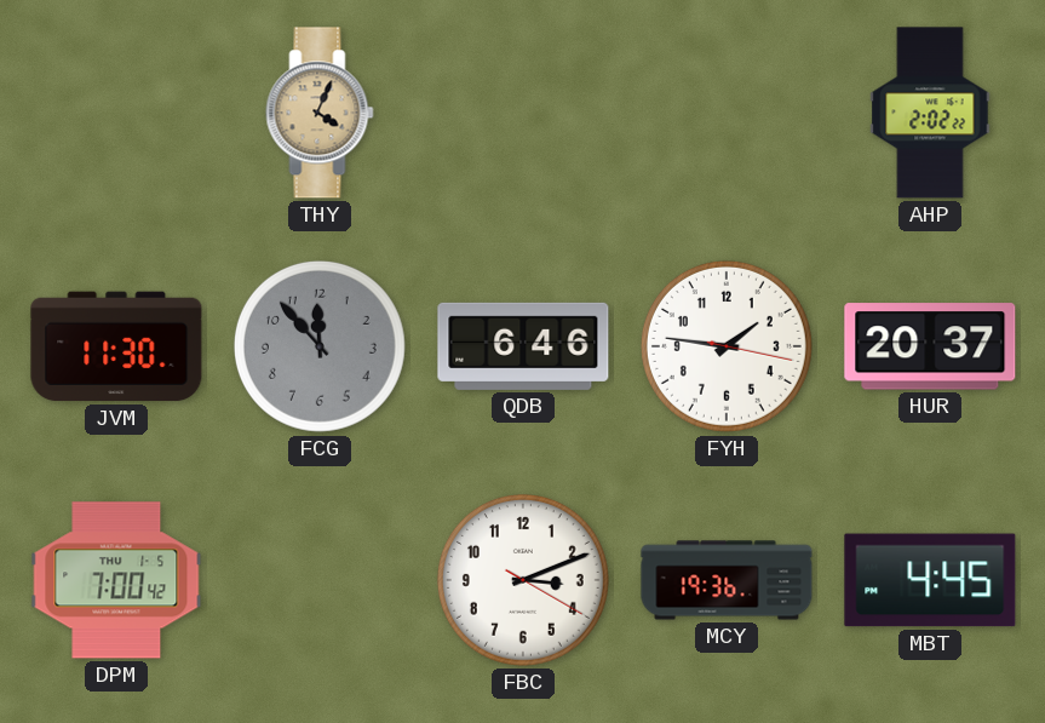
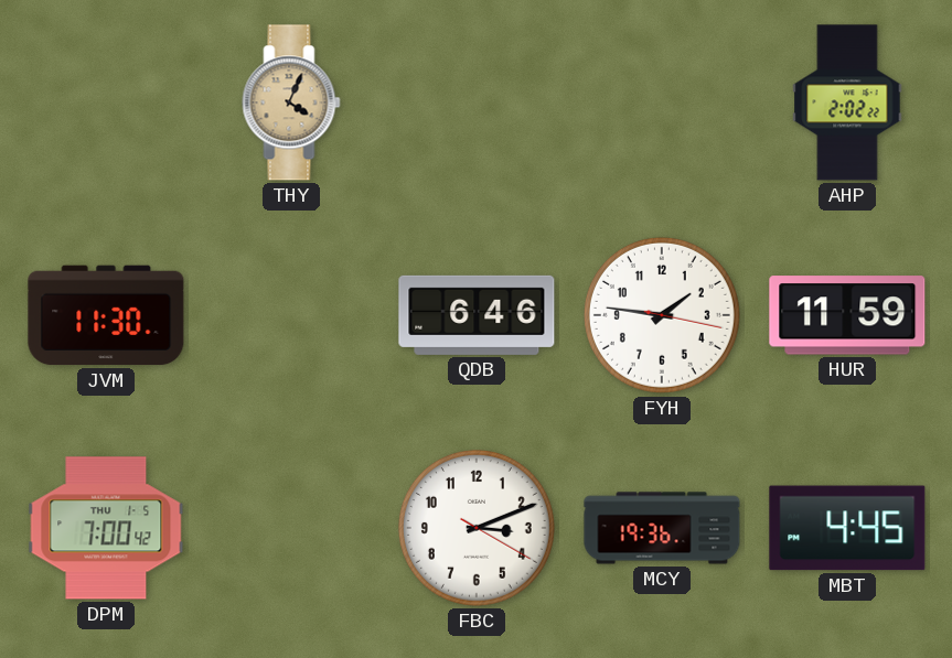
FCG: 11:53 -> none (320, 346)
HUR: 20:37 -> 11:59 (847, 315)
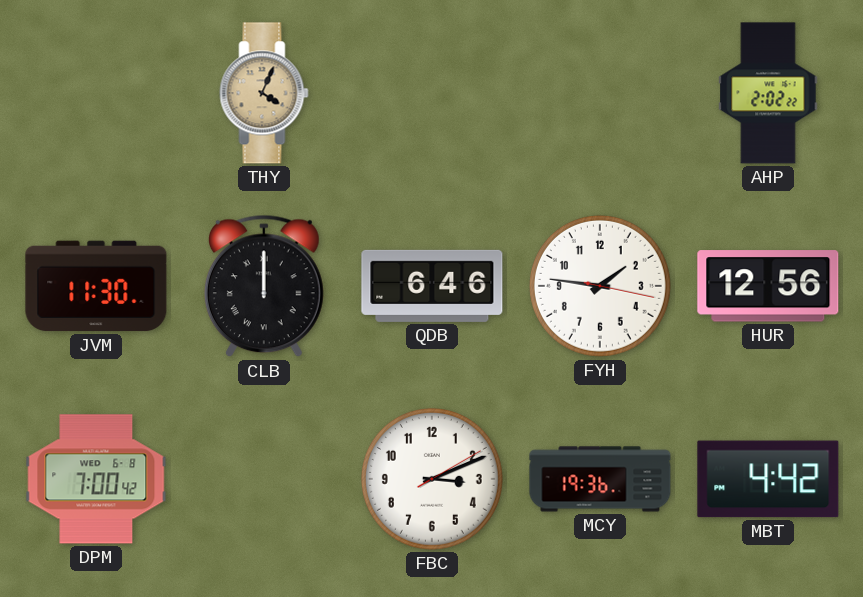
CLB: none -> 12:00 (264, 286)
HUR: 11:59 -> 12:56 (768, 286)
DPM date: THU 1-5 -> WED 6-8 (96, 479)
FBC: 3:11:20 -> 3:11:10 (432, 479)
MBT: 4:45 -> 4:42 (768, 479)
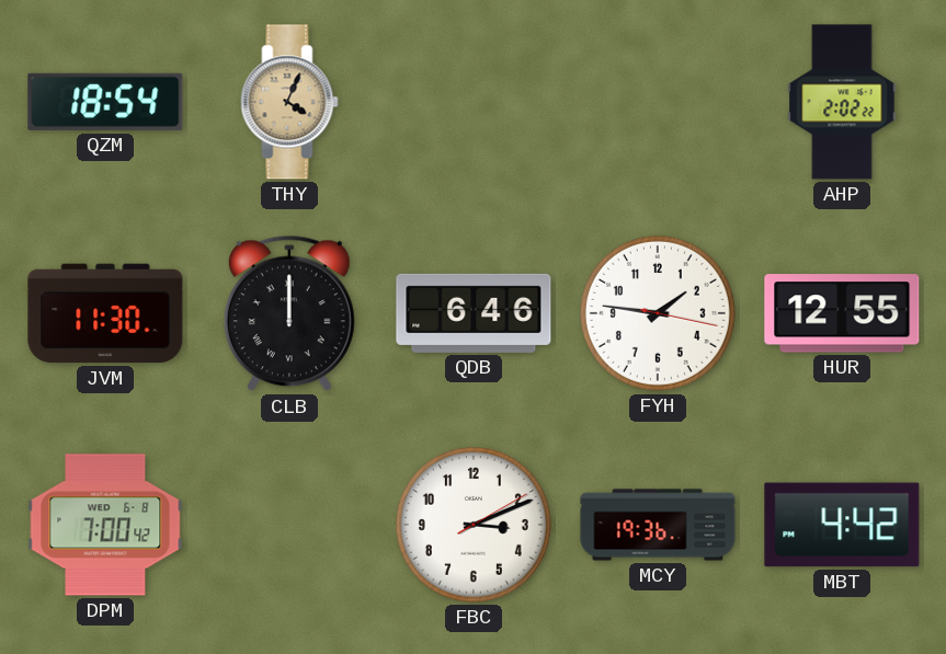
QZM: none -> 18:54 (105, 102)
HUR: 12:56 -> 12:55 (842, 313)
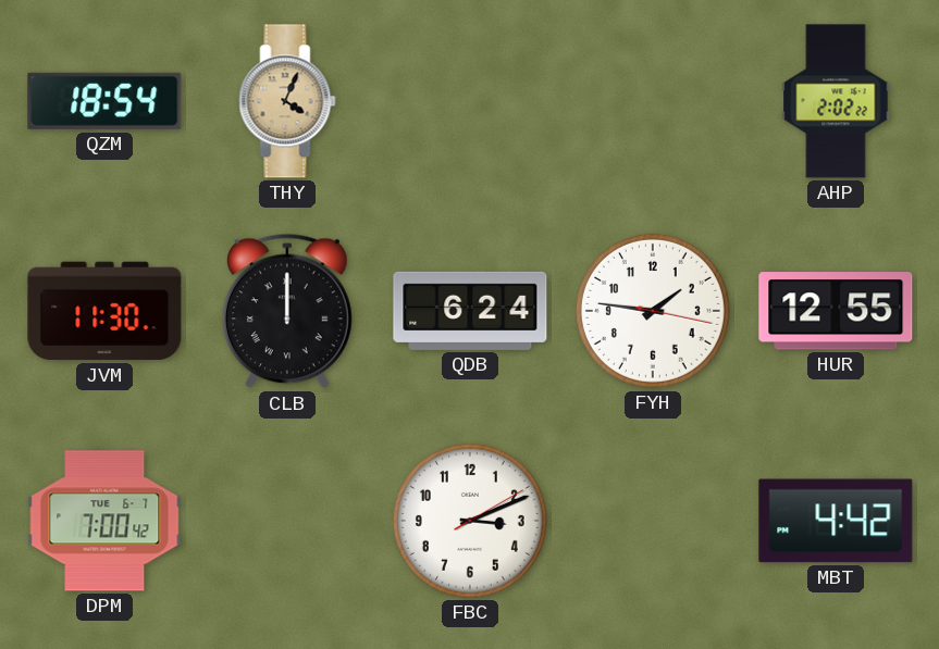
QDB: 6:46 -> 6:24 (470, 311)
DPM date: WED 6-8 -> TUE 6-7 (104, 521)
MCY: 19:36 -> none (658, 525)
